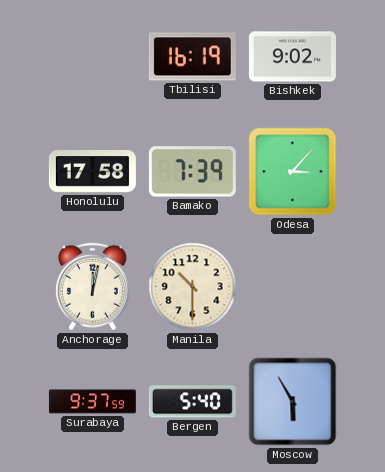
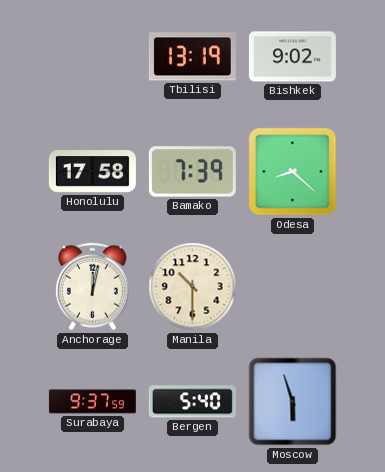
Tbilisi: 16:19 -> 13:19 (192, 57)
Odesa: 3:07 -> 8:22 (293, 172)
Moscow: 5:55 -> 5:57 (293, 402)
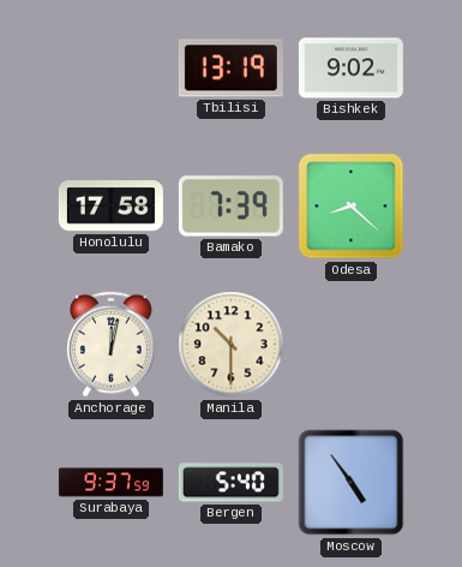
Moscow: 5:57 -> 4:54 (352, 483)
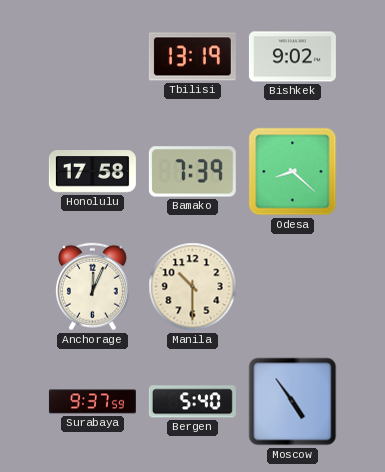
Anchorage: 12:02 -> 12:04 (92, 287)
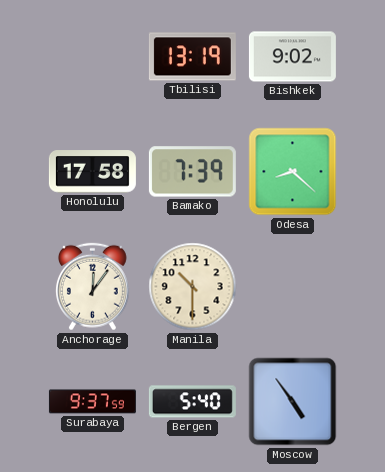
Anchorage: 12:04 -> 12:06 (92, 287)
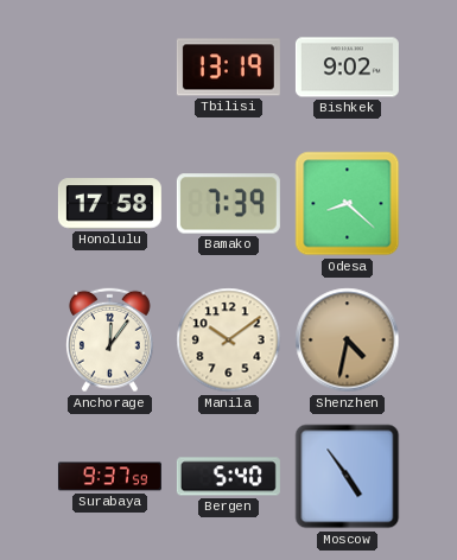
Manila: 10:30 -> 10:09 (229, 341)
Shenzhen: none -> 4:32 (348, 341)
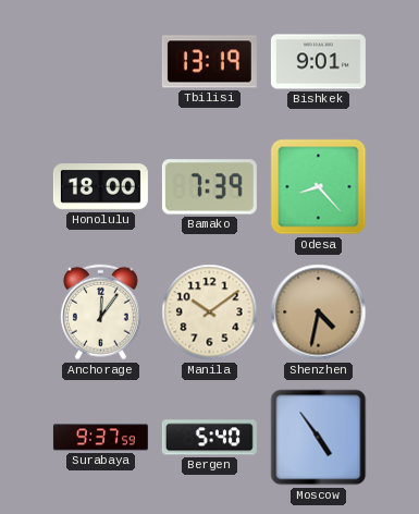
Bishkek: 9:02 -> 9:01 (318, 62)
Honolulu: 17:58 -> 18:00 (100, 187)
Odesa: 8:22 -> 8:23 (319, 187)
